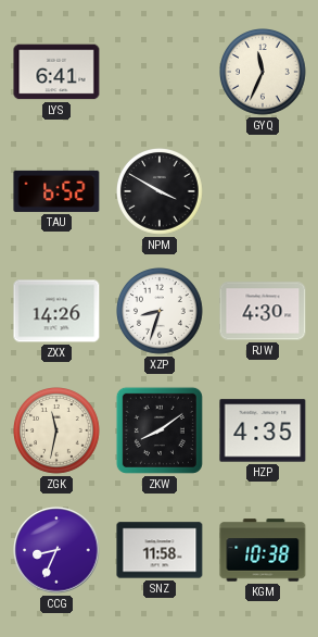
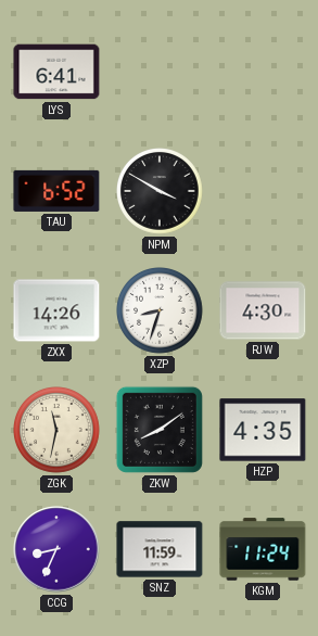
GYQ: 11:34 -> none (264, 73)
SNZ: 11:58 -> 11:59 (160, 549)
KGM: 10:38 -> 11:24 (263, 549)
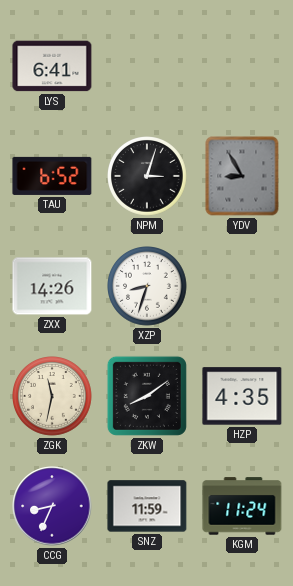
NPM: 3:50 -> 3:03 (148, 177)
YDV: none -> 8:55 (242, 176)
RJW: 4:30 -> none (263, 310)
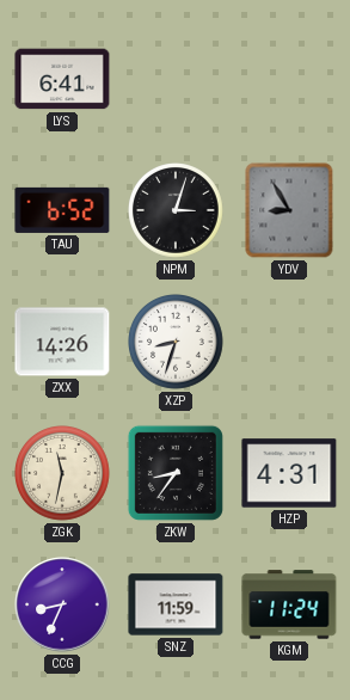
ZKW: 8:09 -> 8:36 (176, 473)
HZP: 4:35 -> 4:31 (289, 473)
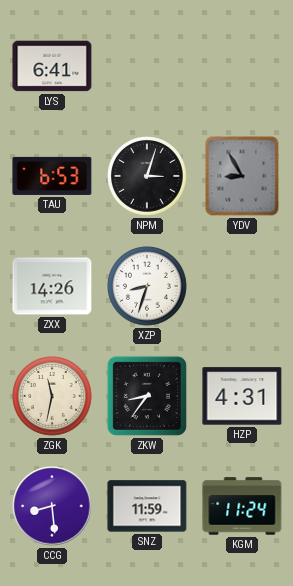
TAU: 6:52 -> 6:53 (52, 176)
CCG: 8:34 -> 8:29 (52, 506)
